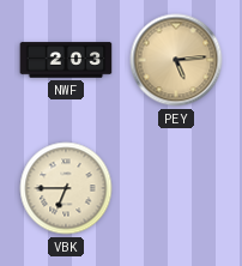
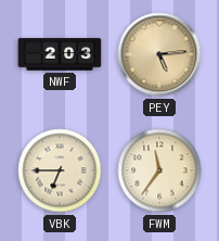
FWM: none -> 11:36 (159, 170)
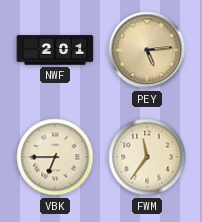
NWF: 2:03 -> 2:01 (55, 50)
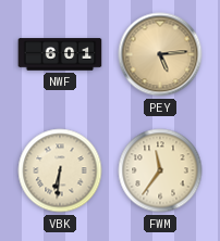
NWF: 2:01 -> 6:01 (60, 54)
VBK: 6:45 -> 6:31 (60, 170)
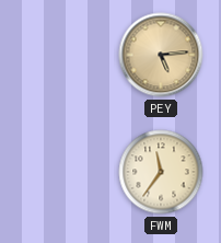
NWF: 6:01 -> none (60, 54)
VBK: 6:31 -> none (60, 170)
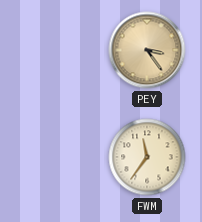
PEY: 5:14 -> 3:24 (147, 50)
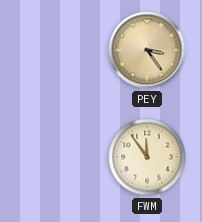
FWM: 11:36 -> 11:54 (147, 157)
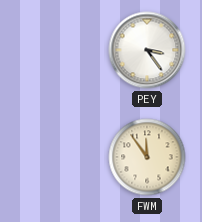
PEY dial: champagne -> white (147, 50)
